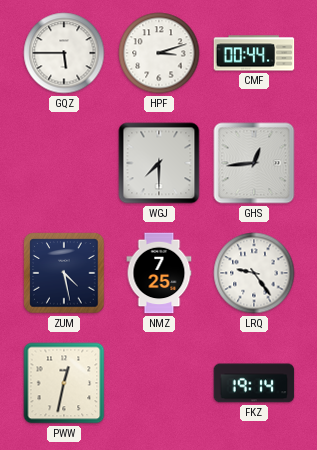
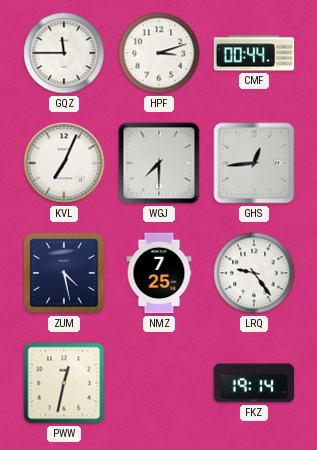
GQZ: 5:45 -> 11:45 (64, 53)
KVL: none -> 7:04 (64, 163)
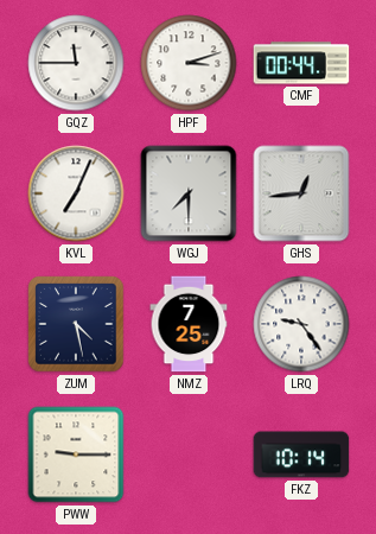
PWW: 12:32 -> 9:15 (76, 454)
FKZ: 19:14 -> 10:14 (301, 454)
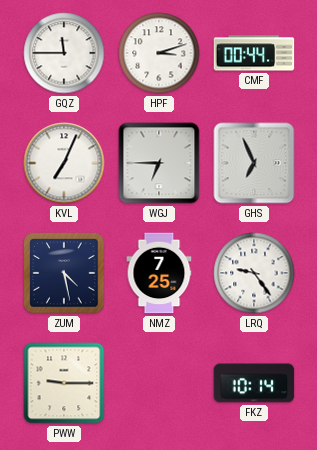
WGJ: 7:30 -> 6:45 (159, 163)
GHS: 12:44 -> 6:56 (254, 163)
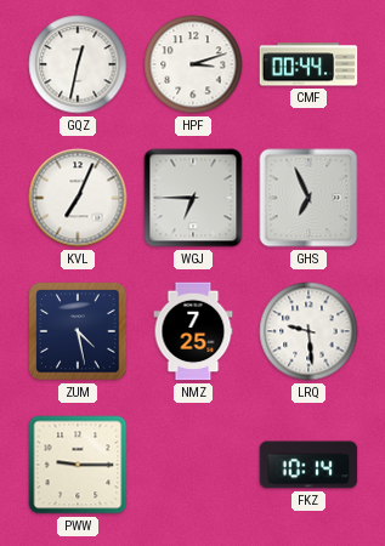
GQZ: 11:45 -> 12:32 (78, 64)
LRQ: 9:24 -> 9:29 (308, 331)
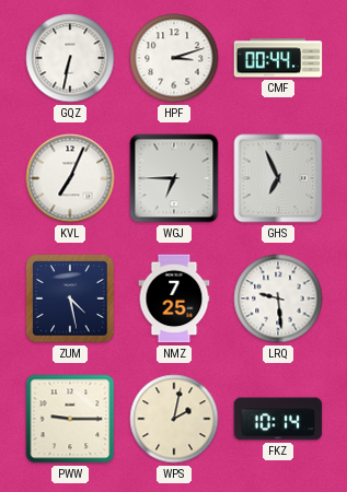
GQZ: 12:32 -> 6:32 (70, 58)
WPS: none -> 2:02 (174, 419)
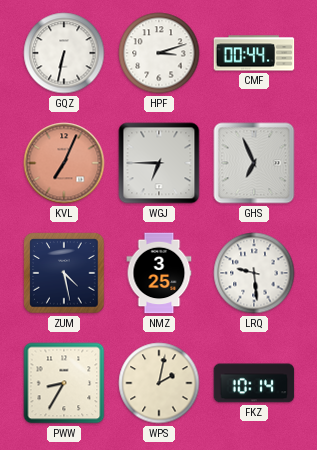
KVL dial: white -> salmon (64, 163)
NMZ: 7:25 -> 3:25 (159, 273)
PWW: 9:15 -> 8:35 (64, 383)
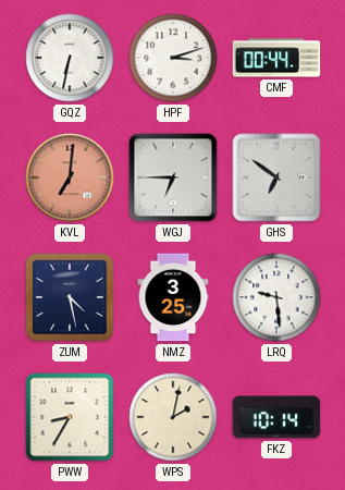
KVL: 7:04 -> 7:01 (70, 177)
GHS: 6:56 -> 6:51 (276, 177)
